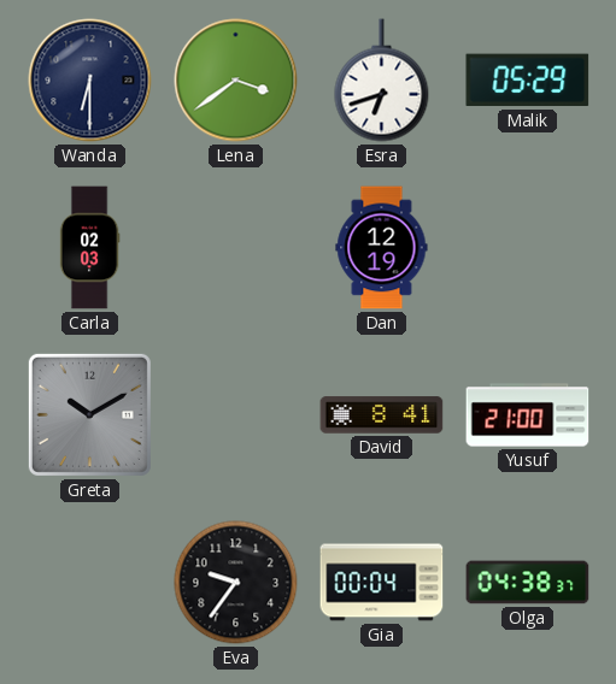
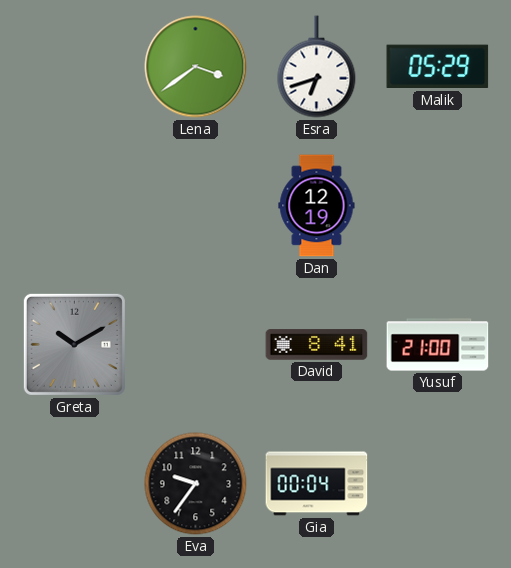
Wanda: 6:30 -> none (90, 81)
Carla: 02:03 -> none (89, 248)
Olga: 04:38 -> none (528, 583)
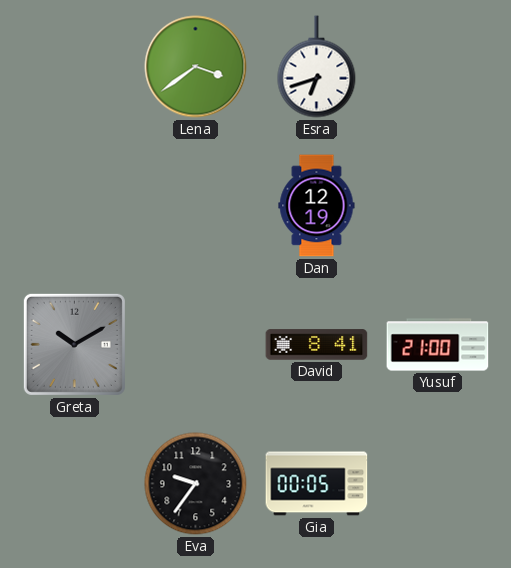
Malik: 05:29 -> none (438, 67)
Gia: 00:04 -> 00:05 (317, 484)
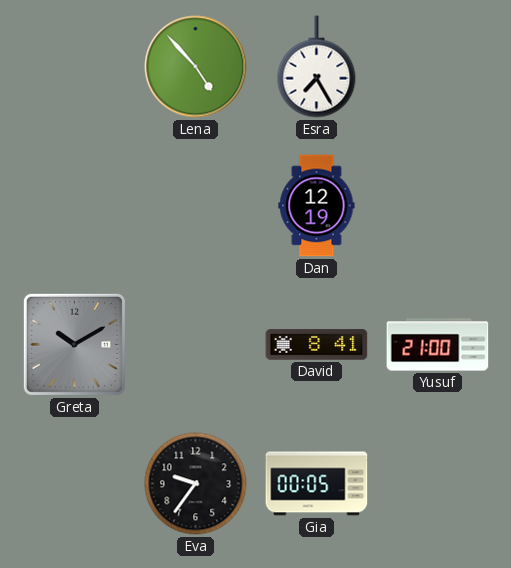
Lena: 3:39 -> 4:53 (196, 67)
Esra: 6:42 -> 7:25 (317, 67)
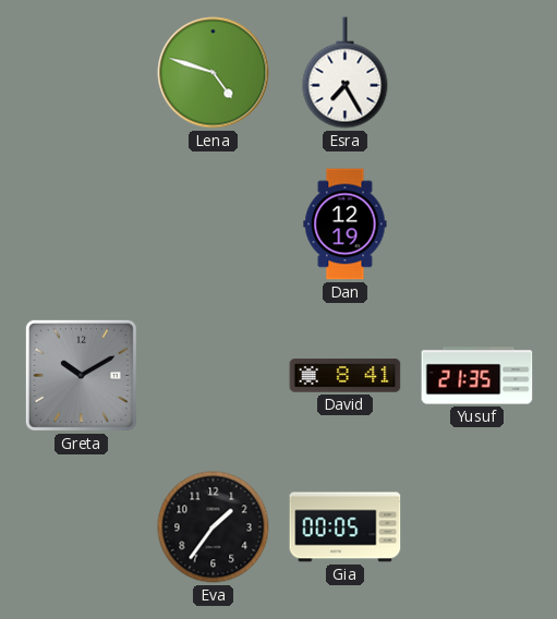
Lena: 4:53 -> 4:48 (214, 73)
Yusuf: 21:00 -> 21:35 (477, 376)
Eva: 9:36 -> 1:36 (214, 527)
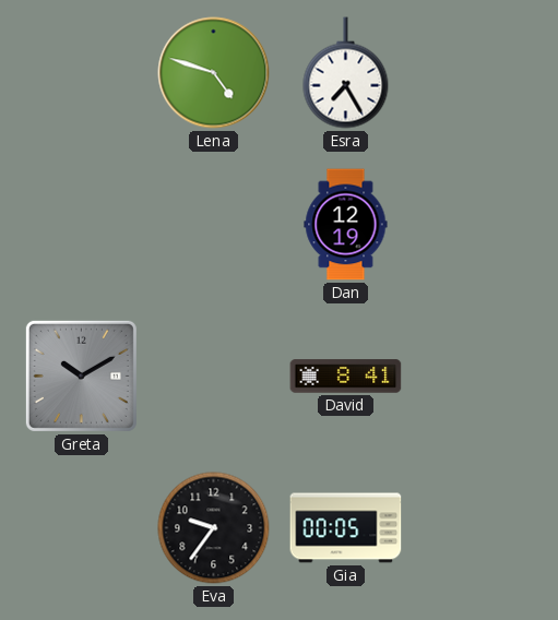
Yusuf: 21:35 -> none (477, 376)
Eva: 1:36 -> 9:36 (214, 528)
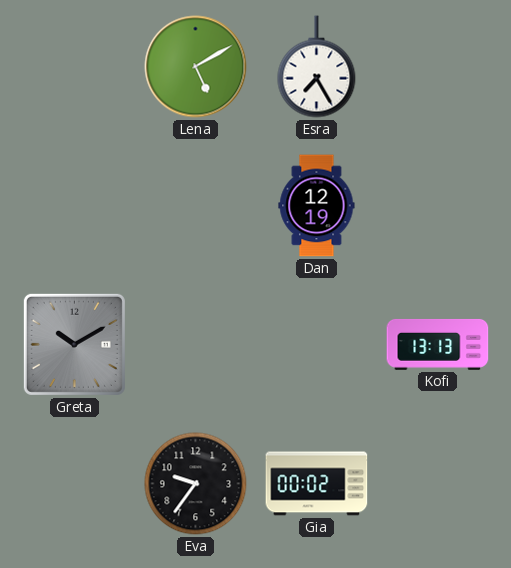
Lena: 4:48 -> 5:10 (196, 67)
David: 8:41 -> none (346, 377)
Kofi: none -> 13:13 (438, 344)
Gia: 00:05 -> 00:02 (317, 484)
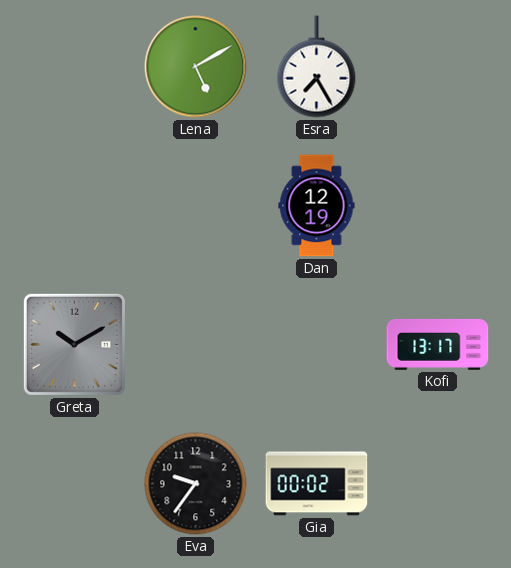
Kofi: 13:13 -> 13:17 (438, 344)
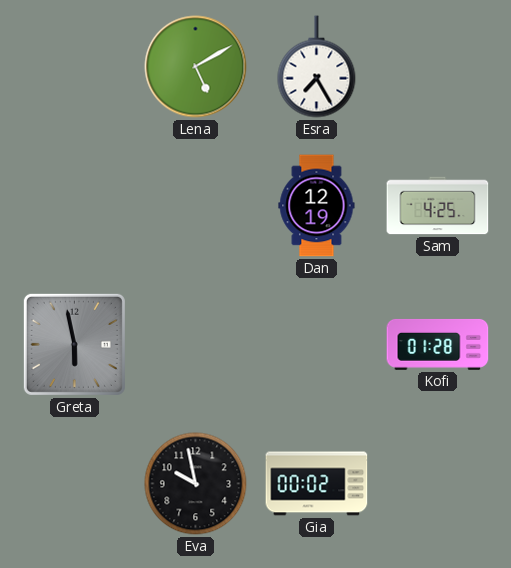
Sam: none -> 4:25 (438, 206)
Greta: 10:10 -> 5:58 (74, 344)
Kofi: 13:17 -> 01:28 (438, 344)
Eva: 9:36 -> 9:58 (196, 484)
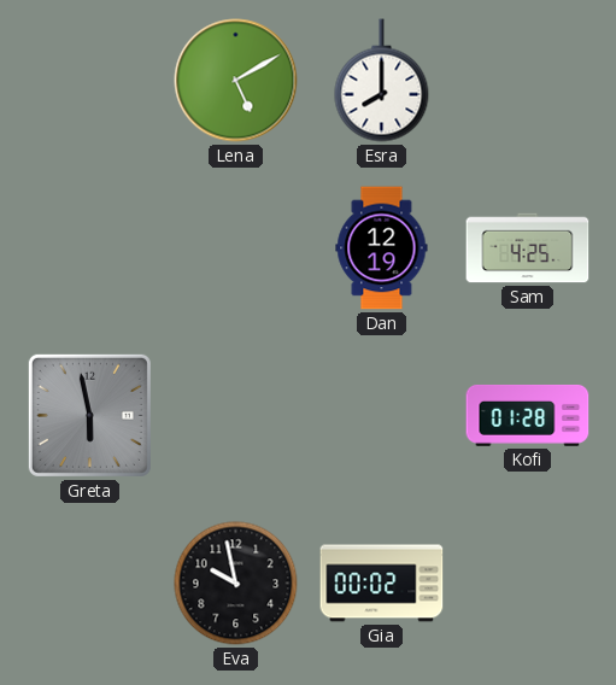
Esra: 7:25 -> 8:00 (382, 81)
